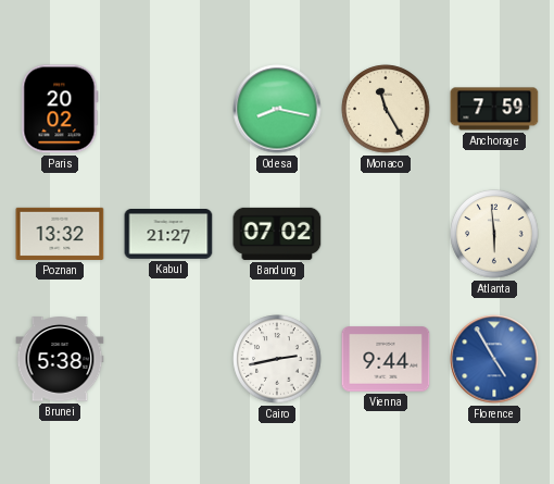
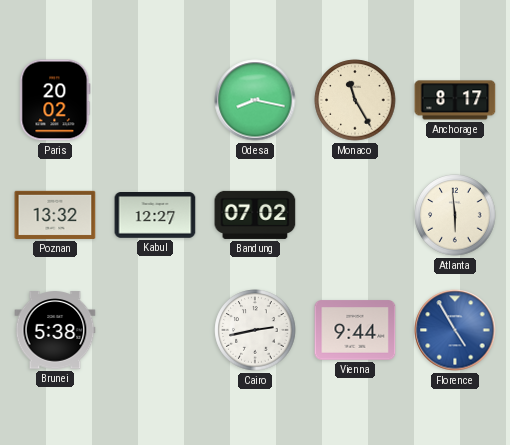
Anchorage: 7:59 -> 8:17 (455, 100)
Kabul: 21:27 -> 12:27 (155, 216)
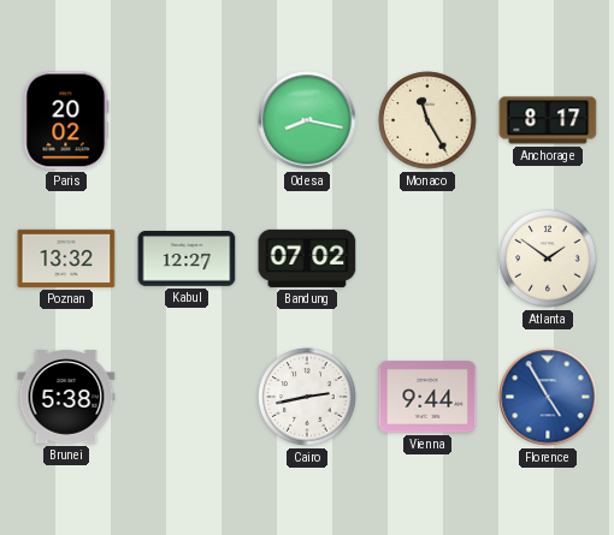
Atlanta: 5:59 -> 1:51 (548, 258)
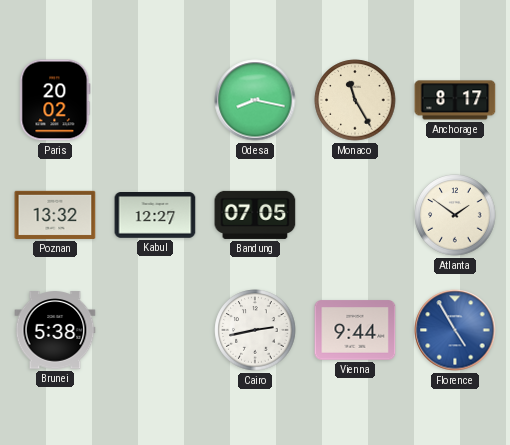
Bandung: 07:02 -> 07:05 (255, 215)
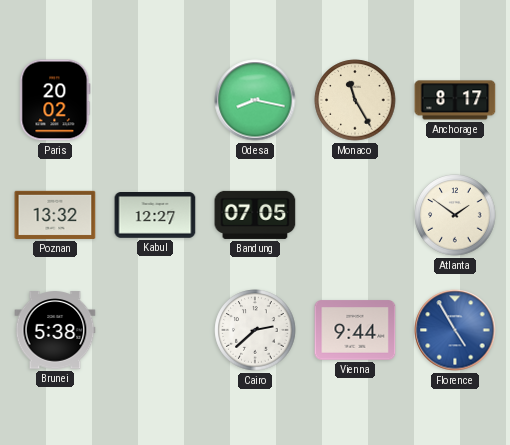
Cairo: 2:43 -> 2:38 (255, 330)
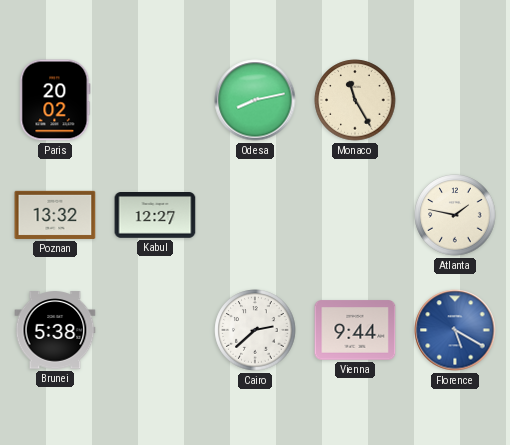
Odesa: 8:17 -> 8:13 (255, 100)
Anchorage: 8:17 -> none (455, 100)
Bandung: 07:05 -> none (255, 215)
Atlanta: 1:51 -> 1:47 (455, 215)
Florence: 4:55 -> 5:20 (455, 330)
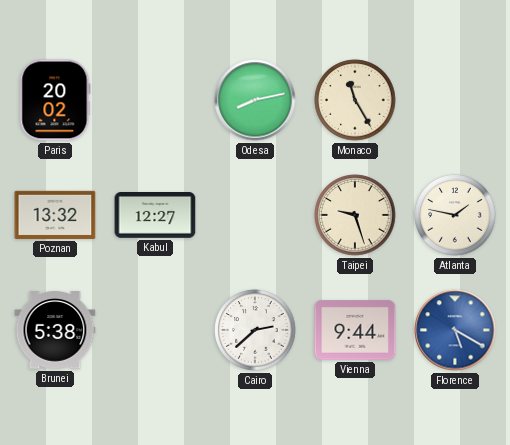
Taipei: none -> 9:27 (355, 215)
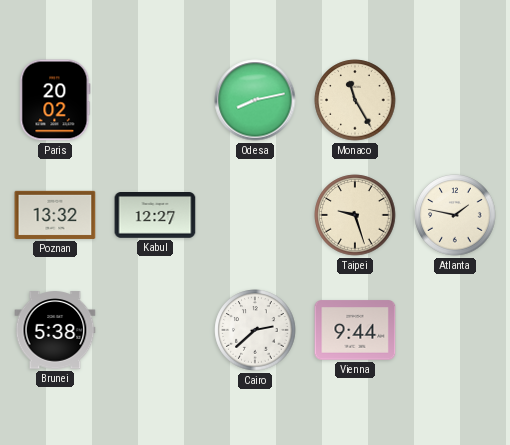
Florence: 5:20 -> none (455, 330)
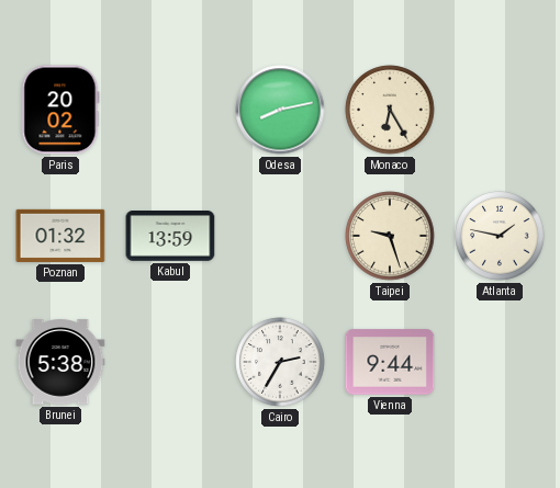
Monaco: 11:25 -> 6:25 (390, 110)
Poznan: 13:32 -> 01:32 (60, 236)
Kabul: 12:27 -> 13:59 (170, 237)
Cairo: 2:38 -> 2:35 (280, 362)
